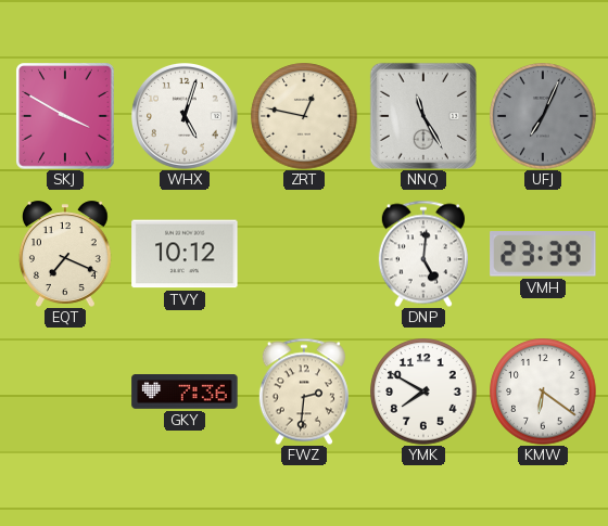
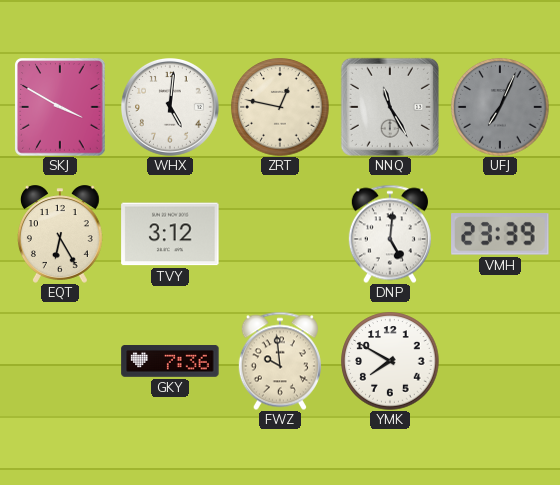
WHX: 5:03 -> 5:01 (171, 108)
EQT: 7:19 -> 6:25 (60, 234)
TVY: 10:12 -> 3:12 (170, 234)
FWZ: 2:31 -> 9:59 (280, 361)
KMW: 6:21 -> none (543, 392)
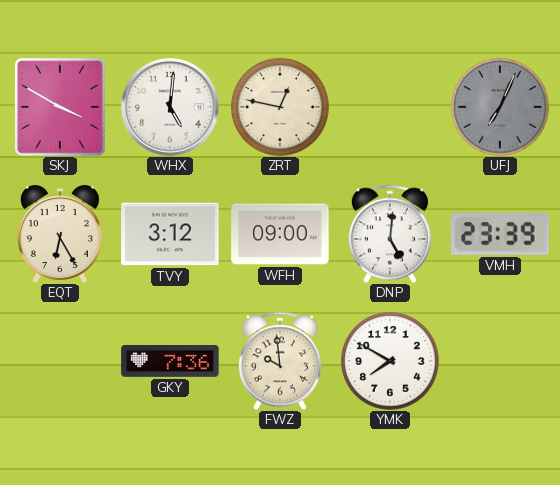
NNQ: 11:25 -> none (390, 107)
WFH: none -> 09:00 (280, 234)
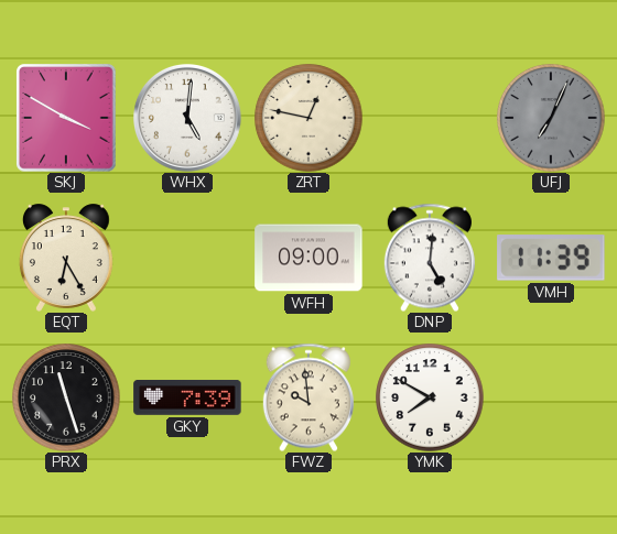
TVY: 3:12 -> none (170, 234)
VMH: 23:39 -> 11:39 (551, 258)
PRX: none -> 11:27 (66, 397)
GKY: 7:36 -> 7:39 (187, 399)
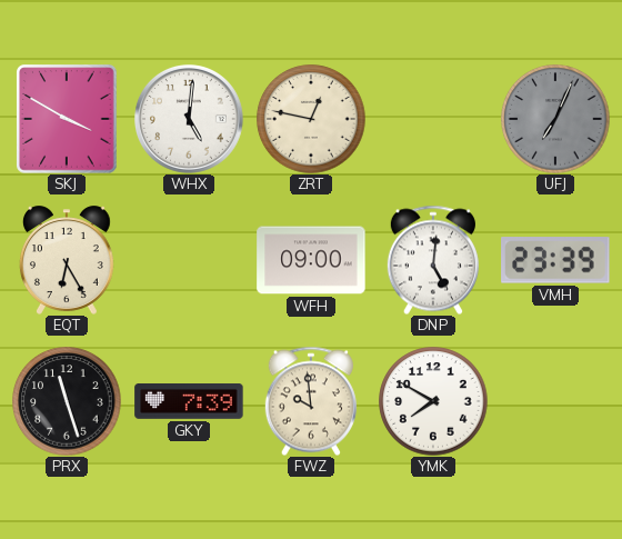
VMH: 11:39 -> 23:39 (555, 260)
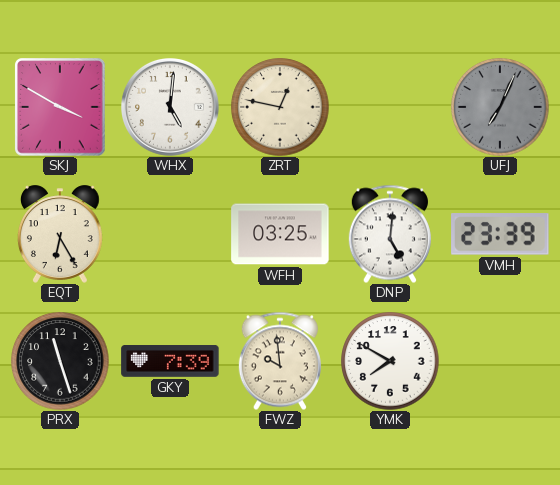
WFH: 09:00 -> 03:25 (280, 234)
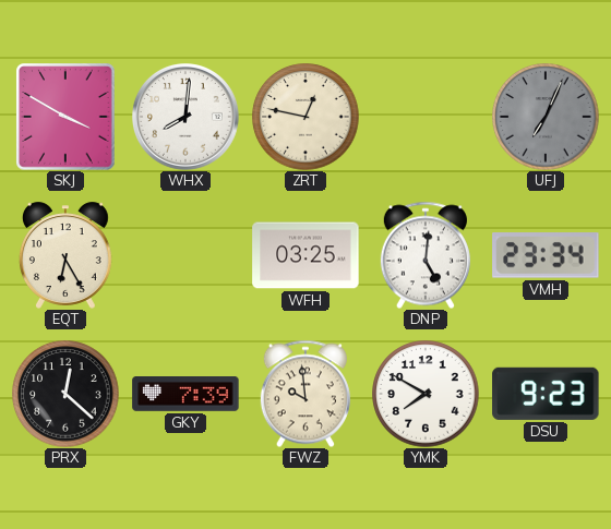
WHX: 5:01 -> 8:01 (187, 118)
VMH: 23:39 -> 23:34 (546, 255)
PRX: 11:27 -> 12:22 (65, 394)
DSU: none -> 9:23 (546, 394)
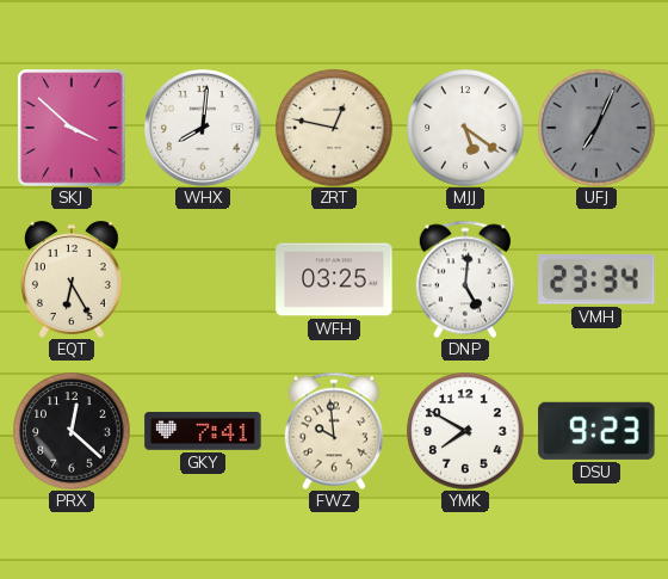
SKJ: 3:50 -> 3:52 (72, 128)
MJJ: none -> 5:21 (465, 128)
GKY: 7:39 -> 7:41 (203, 432)
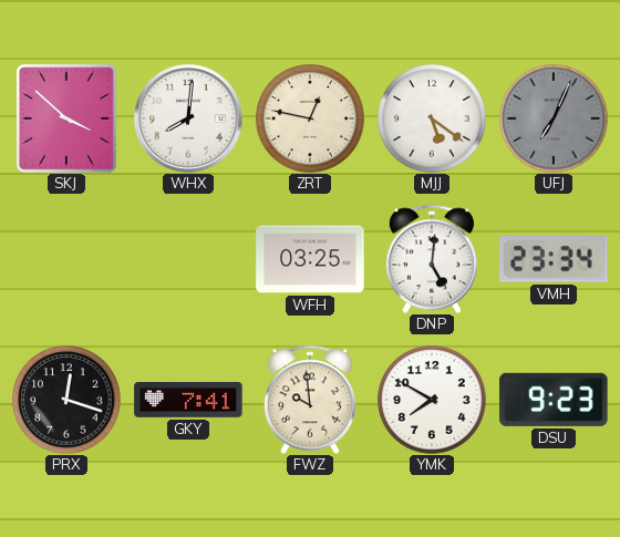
EQT: 6:25 -> none (72, 279)
PRX: 12:22 -> 12:18 (66, 400)
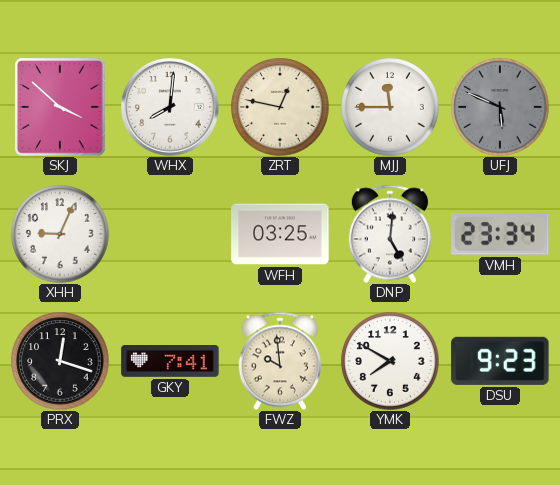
MJJ: 5:21 -> 11:45 (390, 107)
UFJ: 7:04 -> 5:49 (500, 107)
XHH: none -> 9:04 (60, 234)
